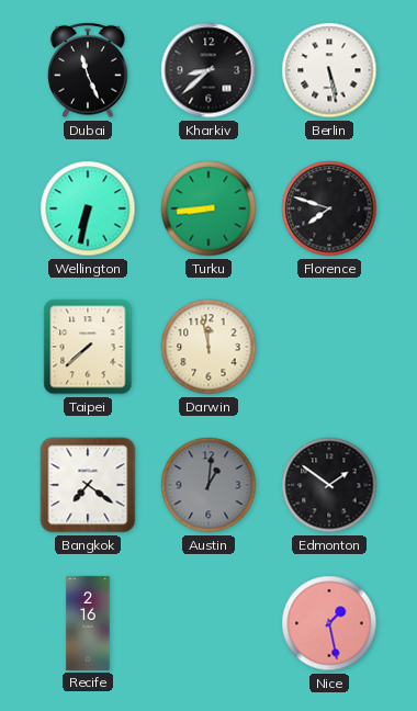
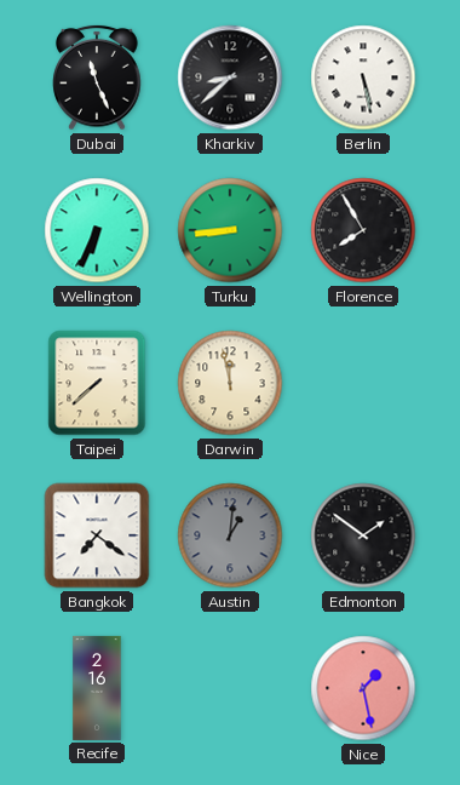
Wellington: 6:32 -> 6:34 (97, 230)
Florence: 7:48 -> 7:55 (363, 230)
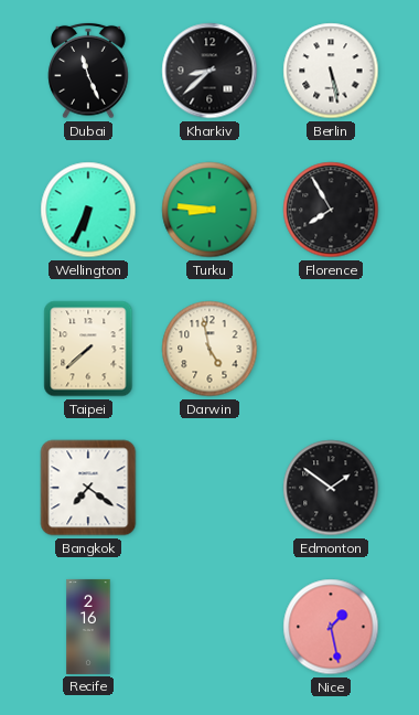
Turku: 8:44 -> 8:46 (209, 210)
Darwin: 11:58 -> 4:58 (209, 349)
Austin: 1:01 -> none (230, 535)
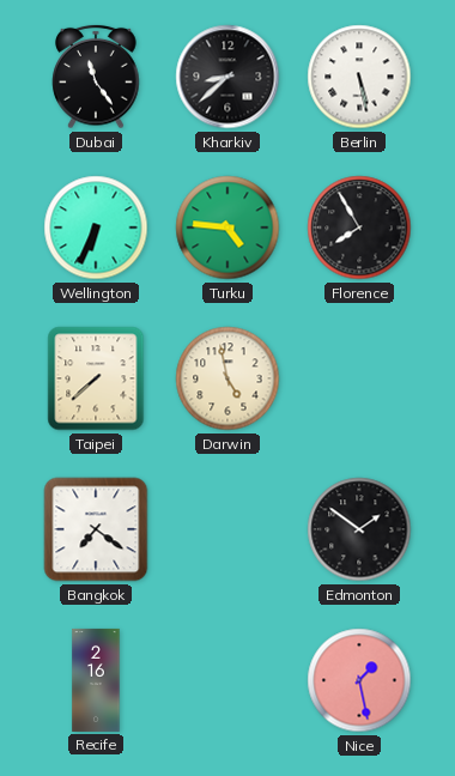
Dubai: 11:26 -> 11:24 (96, 77)
Turku: 8:46 -> 4:46 (227, 228)
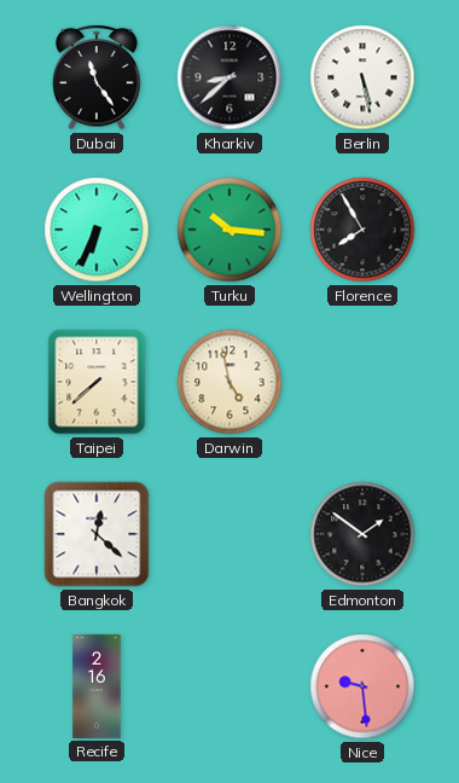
Turku: 4:46 -> 10:16 (230, 230)
Bangkok: 7:21 -> 12:22 (97, 534)
Nice: 1:28 -> 9:29 (362, 686)
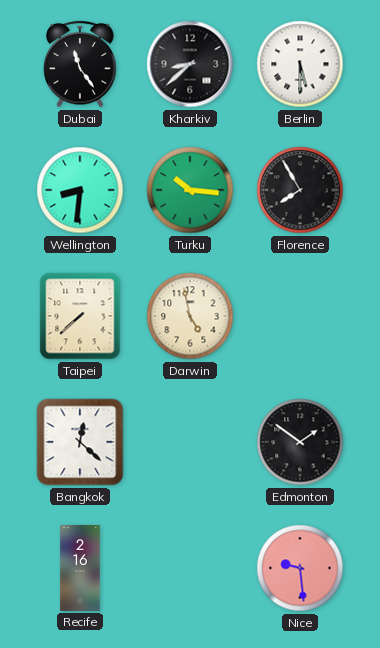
Berlin: 5:28 -> 5:30 (300, 64)
Wellington: 6:34 -> 8:31 (80, 190)
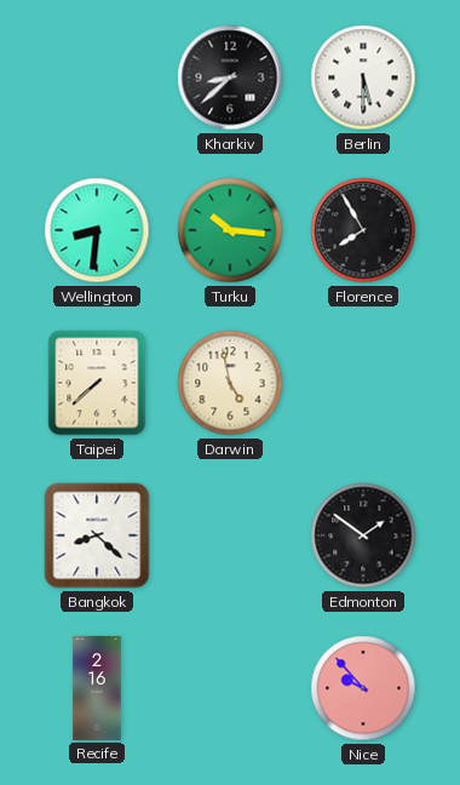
Dubai: 11:24 -> none (80, 64)
Bangkok: 12:22 -> 8:22 (97, 535)
Nice: 9:29 -> 9:53 (363, 688)
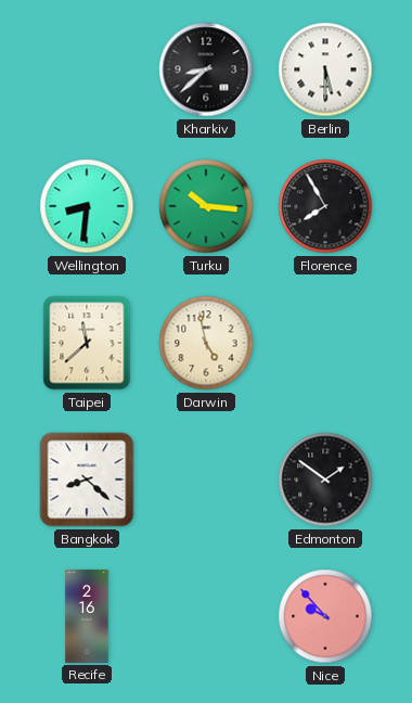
Taipei: 7:38 -> 11:38 (87, 343)
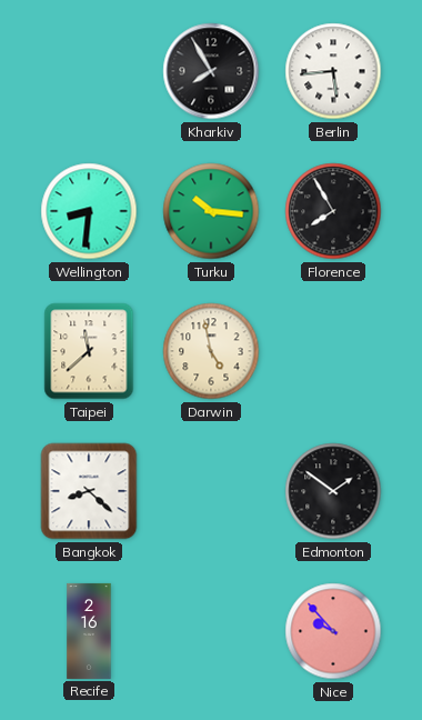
Kharkiv: 8:38 -> 7:55 (211, 71)
Berlin: 5:30 -> 5:44 (333, 71)
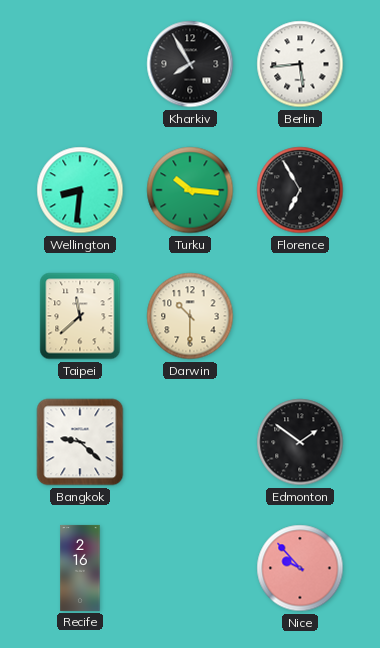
Florence: 7:55 -> 6:55 (300, 190)
Darwin: 4:58 -> 10:30 (190, 316)
Bangkok: 8:22 -> 9:22 (80, 442)
